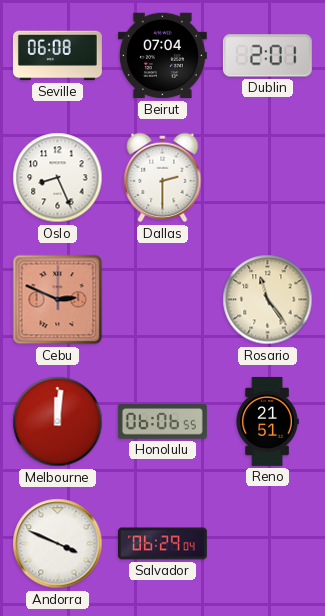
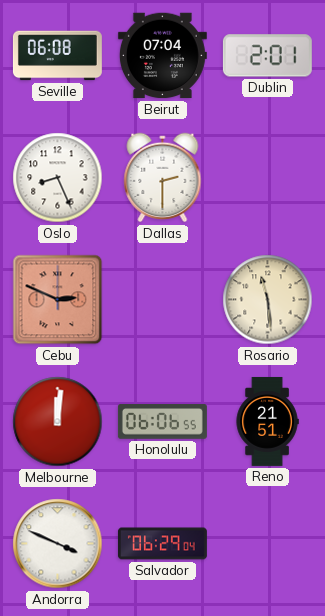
Rosario: 11:24 -> 11:29 (268, 300)
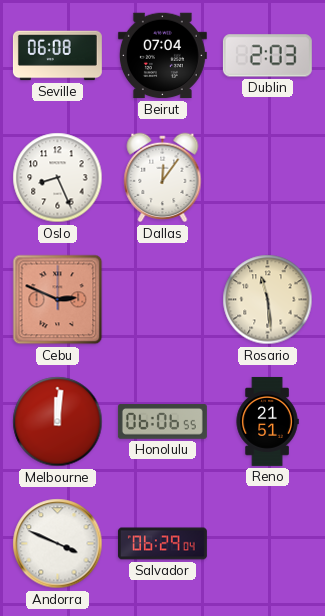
Dublin: 2:01 -> 2:03 (267, 56)
Dallas: 2:30 -> 12:06 (163, 178)
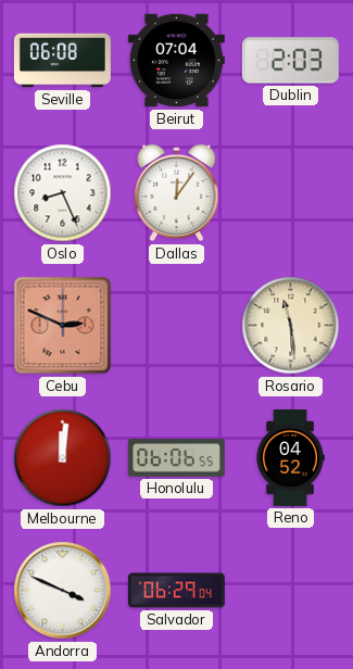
Reno: 21:51 -> 04:52 (290, 457)
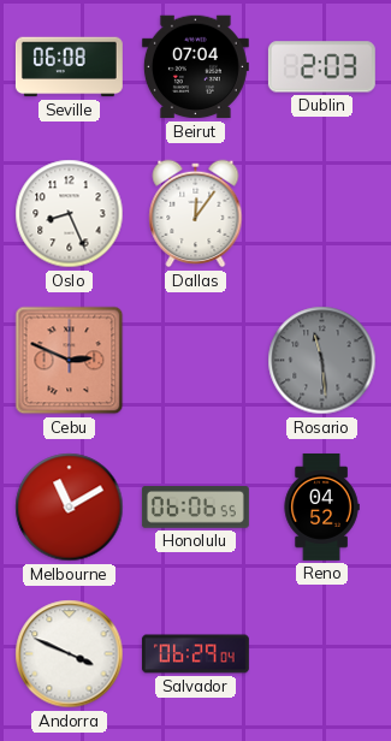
Rosario dial: cream -> grey (322, 361)
Melbourne: 12:01 -> 11:10 (70, 508)
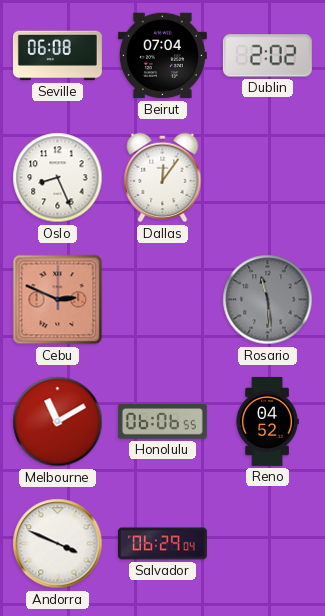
Dublin: 2:03 -> 2:02 (267, 56)
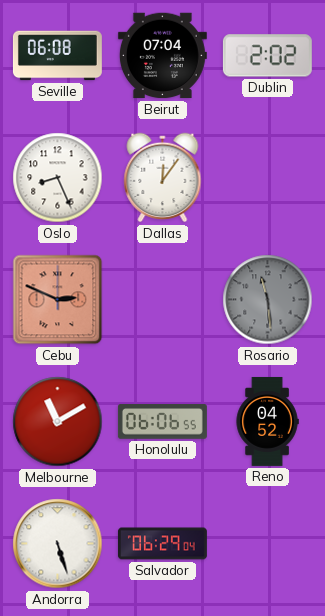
Andorra: 3:49 -> 5:27 (58, 544)
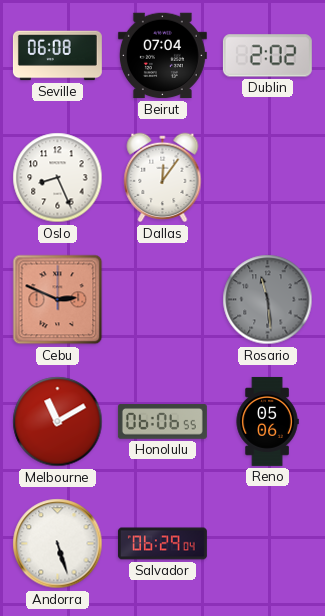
Reno: 04:52 -> 05:06 (267, 421)
